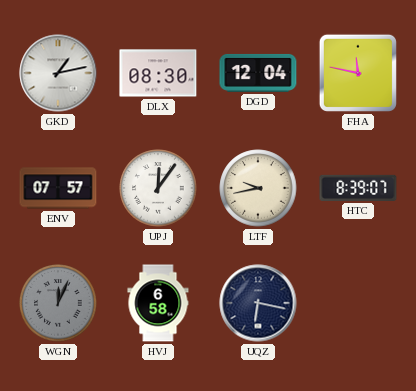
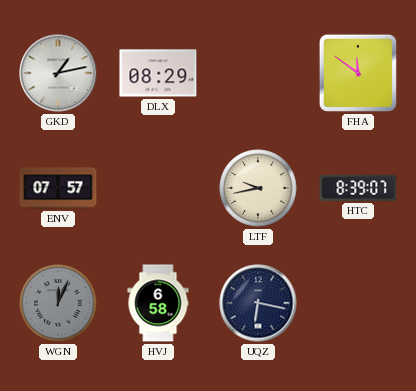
DLX: 08:30 -> 08:29 (158, 73)
DGD: 12:04 -> none (258, 73)
FHA: 11:47 -> 11:51 (358, 73)
UPJ: 12:06 -> none (158, 188)
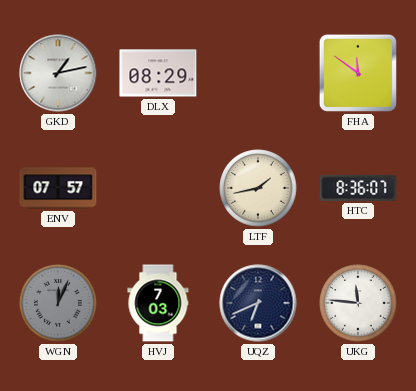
LTF: 9:43 -> 1:43 (258, 188)
HTC: 8:39 -> 8:36 (358, 188)
HVJ: 6:58 -> 7:03 (158, 303)
UQZ: 6:17 -> 6:41 (258, 303)
UKG: none -> 11:46 (358, 303)
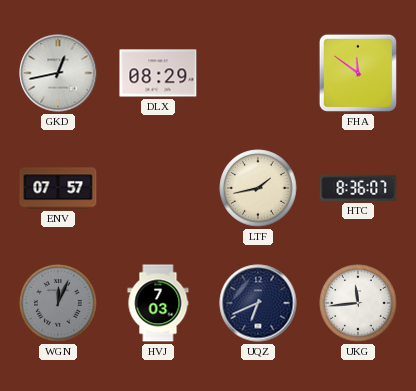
GKD: 1:13 -> 12:43 (58, 73)
UKG: 11:46 -> 11:44 (358, 303)
